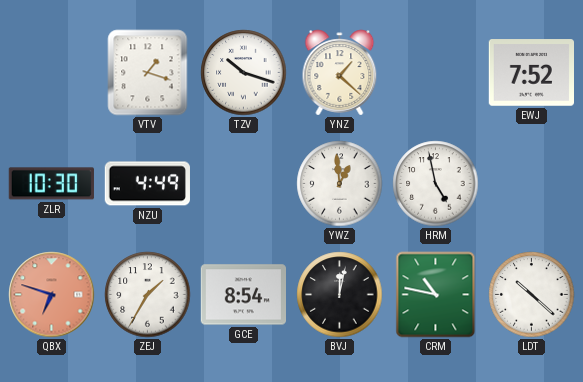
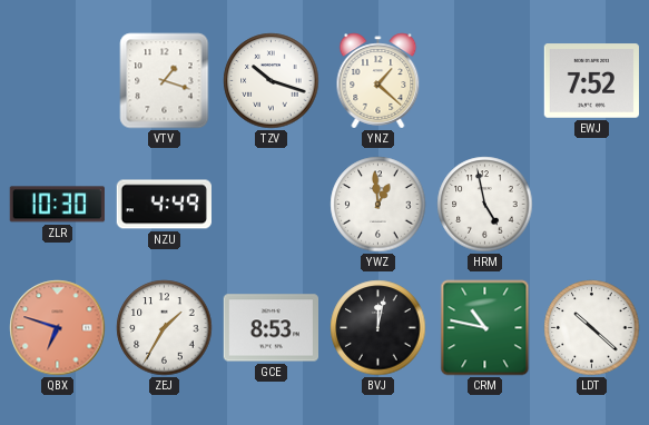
GCE: 8:54 -> 8:53 (271, 328)
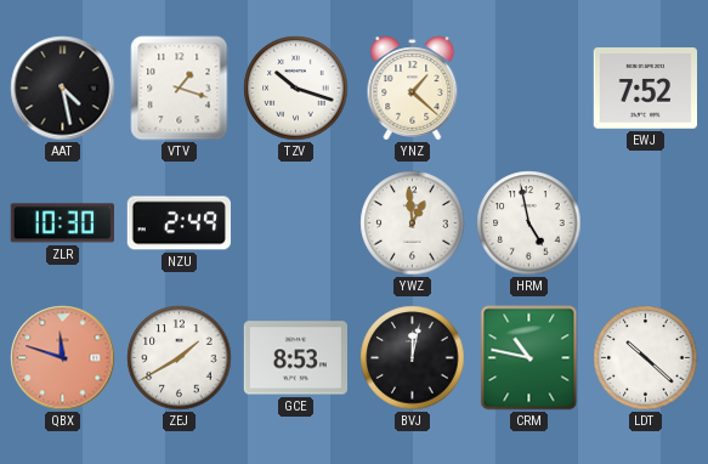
AAT: none -> 4:28 (63, 89)
NZU: 4:49 -> 2:49 (179, 223)
QBX: 6:48 -> 11:48 (63, 358)
ZEJ: 1:35 -> 1:40 (180, 358)
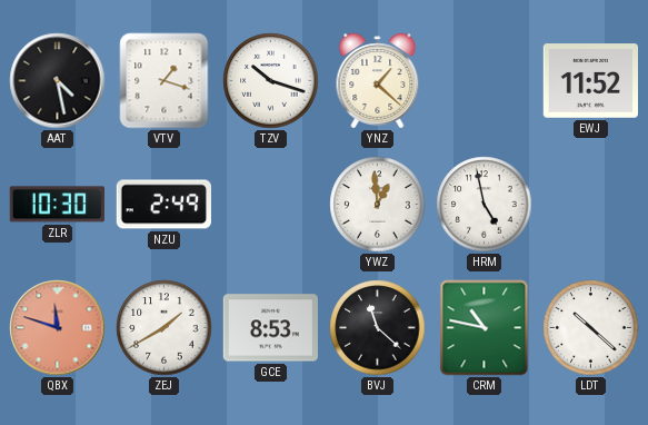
EWJ: 7:52 -> 11:52 (590, 81)
BVJ: 12:02 -> 11:22 (378, 328)
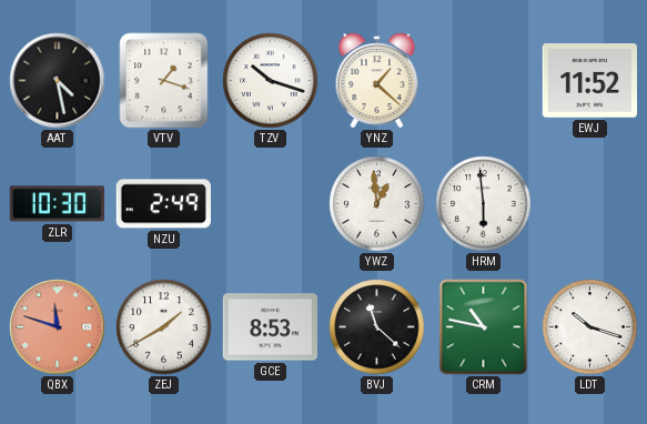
HRM: 4:58 -> 5:59 (484, 204)
LDT: 10:22 -> 10:18 (590, 327)
